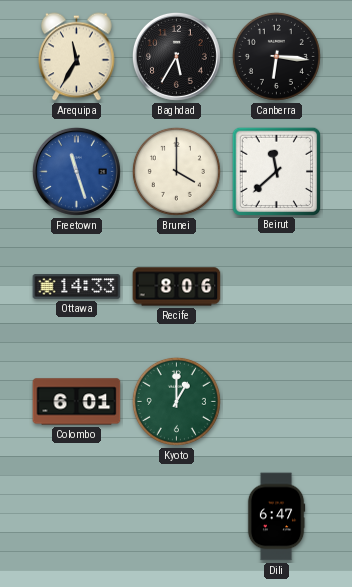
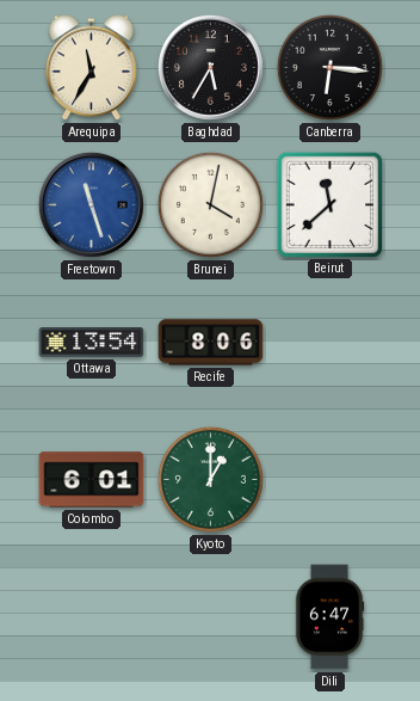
Brunei: 4:00 -> 4:02 (210, 204)
Ottawa: 14:33 -> 13:54 (92, 343)
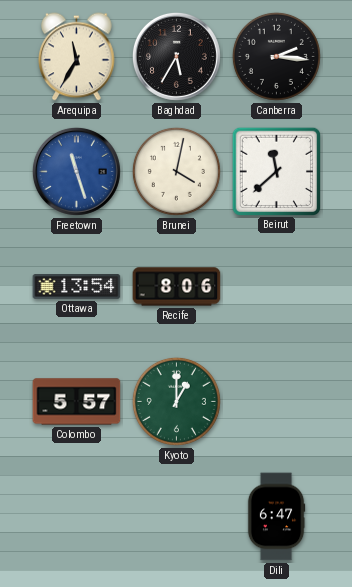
Canberra: 6:16 -> 2:16 (276, 56)
Colombo: 6:01 -> 5:57 (77, 402)
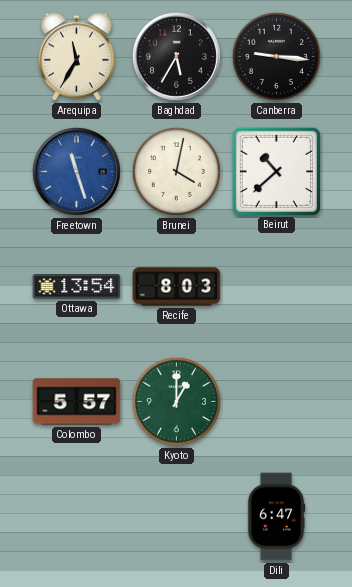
Canberra: 2:16 -> 9:16 (276, 56)
Beirut: 11:38 -> 10:38 (276, 171)
Recife: 8:06 -> 8:03 (177, 287)
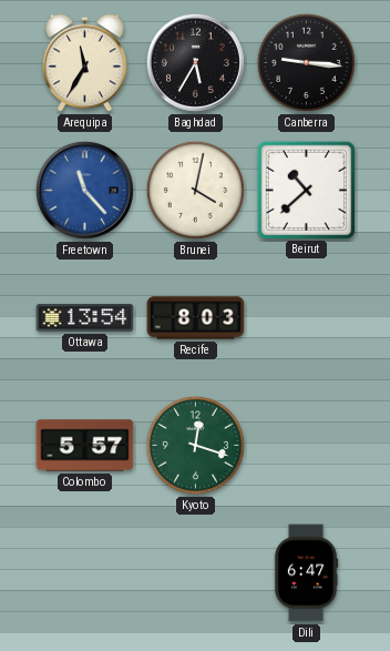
Freetown: 11:27 -> 11:23 (84, 190)
Kyoto: 1:00 -> 12:18 (195, 445)
